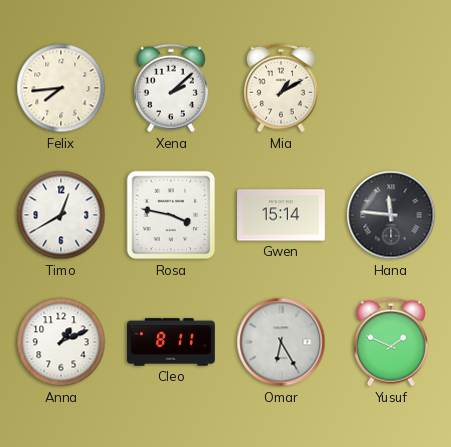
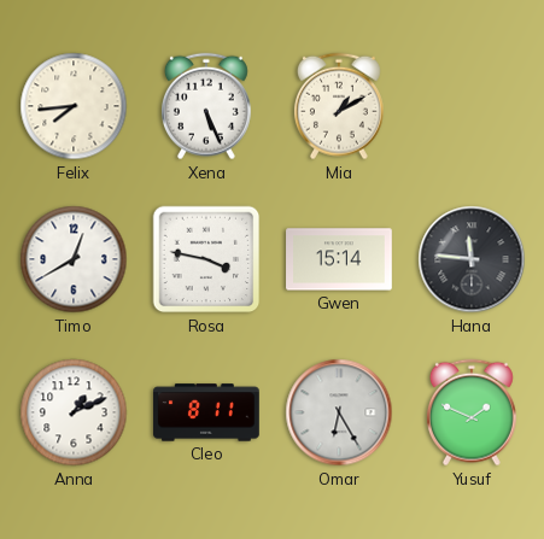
Xena: 2:08 -> 5:26 (206, 106)
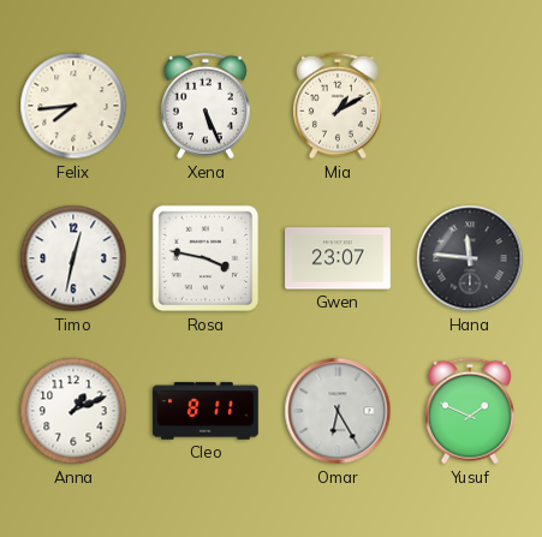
Timo: 12:40 -> 12:32 (73, 258)
Gwen: 15:14 -> 23:07 (338, 258)
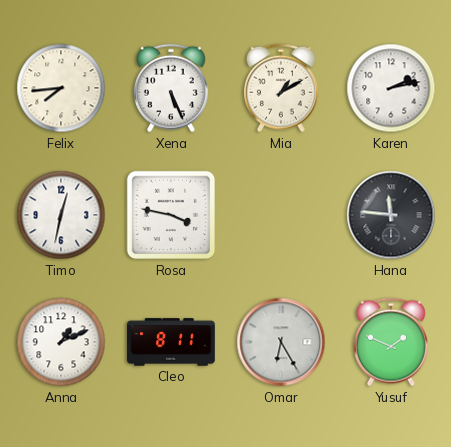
Karen: none -> 2:13 (391, 88)
Gwen: 23:07 -> none (338, 258)
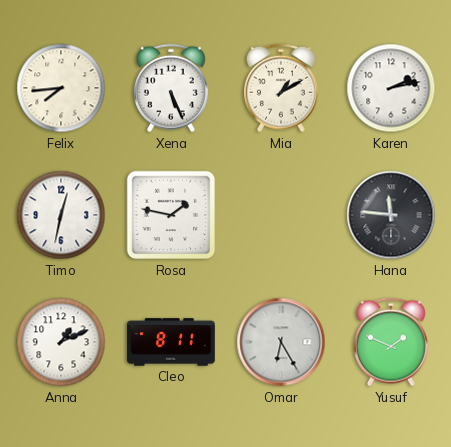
Rosa: 3:47 -> 1:47 (171, 215)
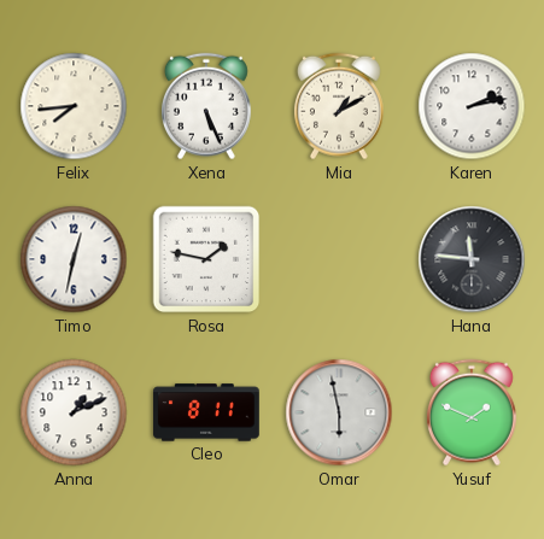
Omar: 6:25 -> 5:58 (339, 412)
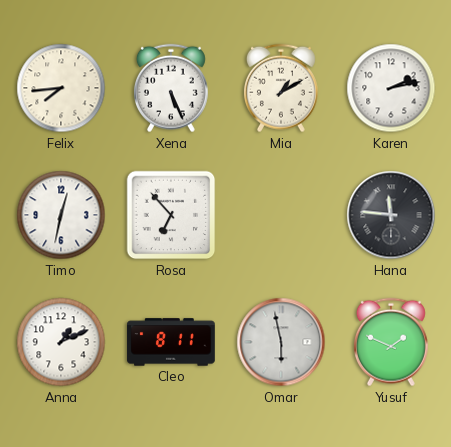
Rosa: 1:47 -> 6:53 (171, 215)
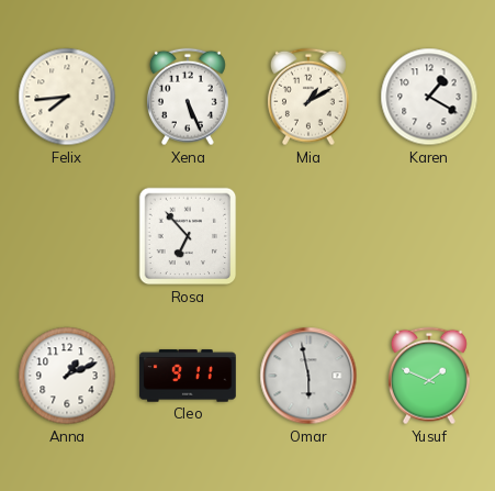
Karen: 2:13 -> 1:20 (429, 97)
Timo: 12:32 -> none (61, 215)
Hana: 11:46 -> none (391, 215)
Cleo: 8:11 -> 9:11 (188, 376)
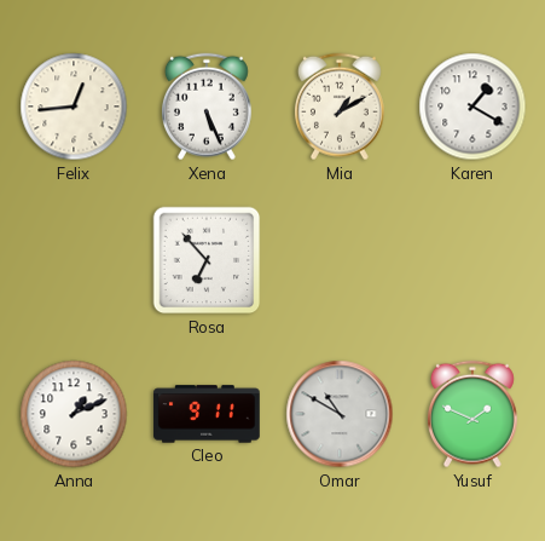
Felix: 7:44 -> 12:44 (74, 107)
Omar: 5:58 -> 10:50 (340, 414)
